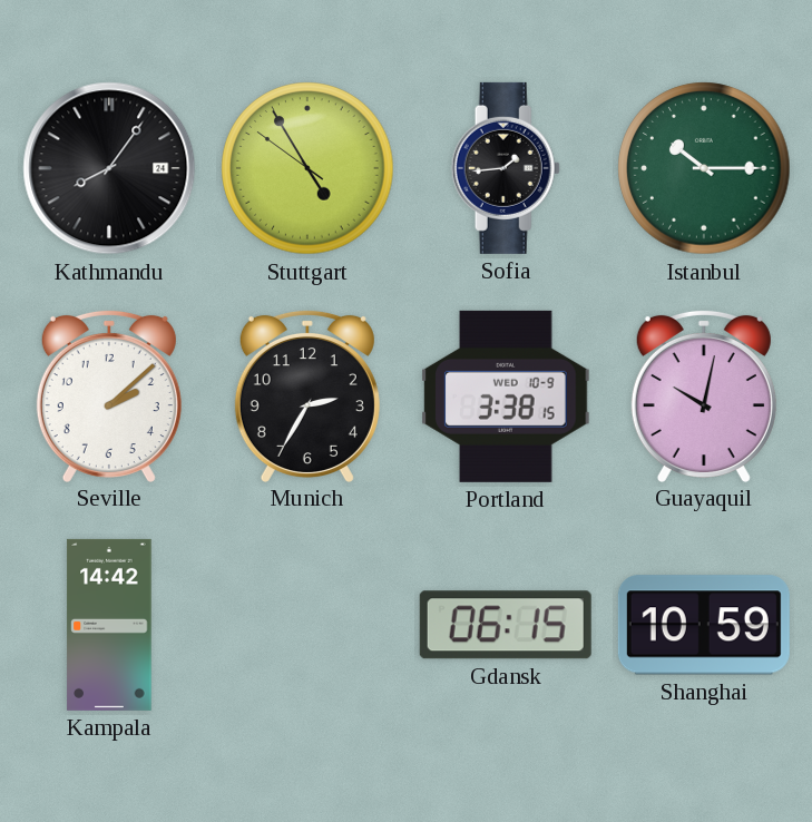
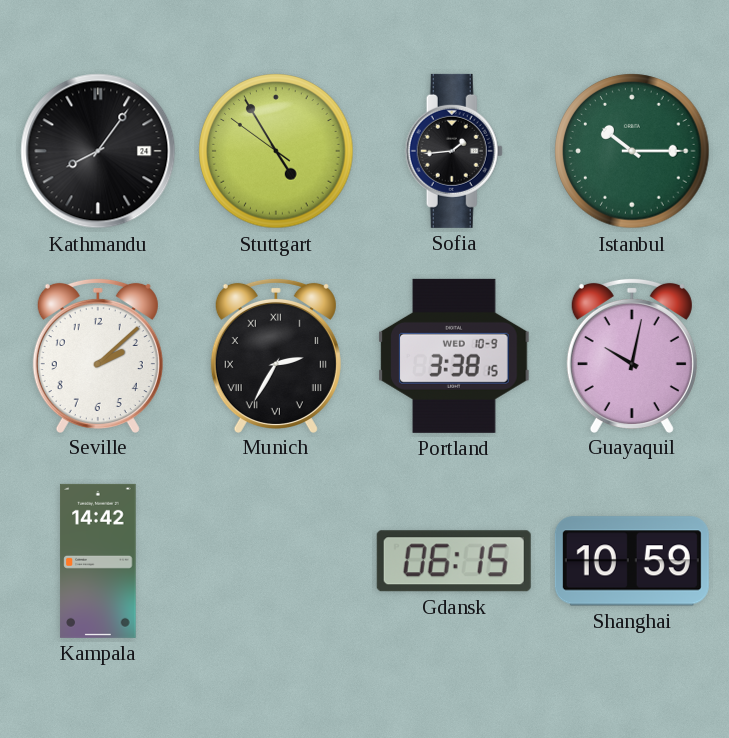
Munich numerals: Arabic -> Roman (276, 355)
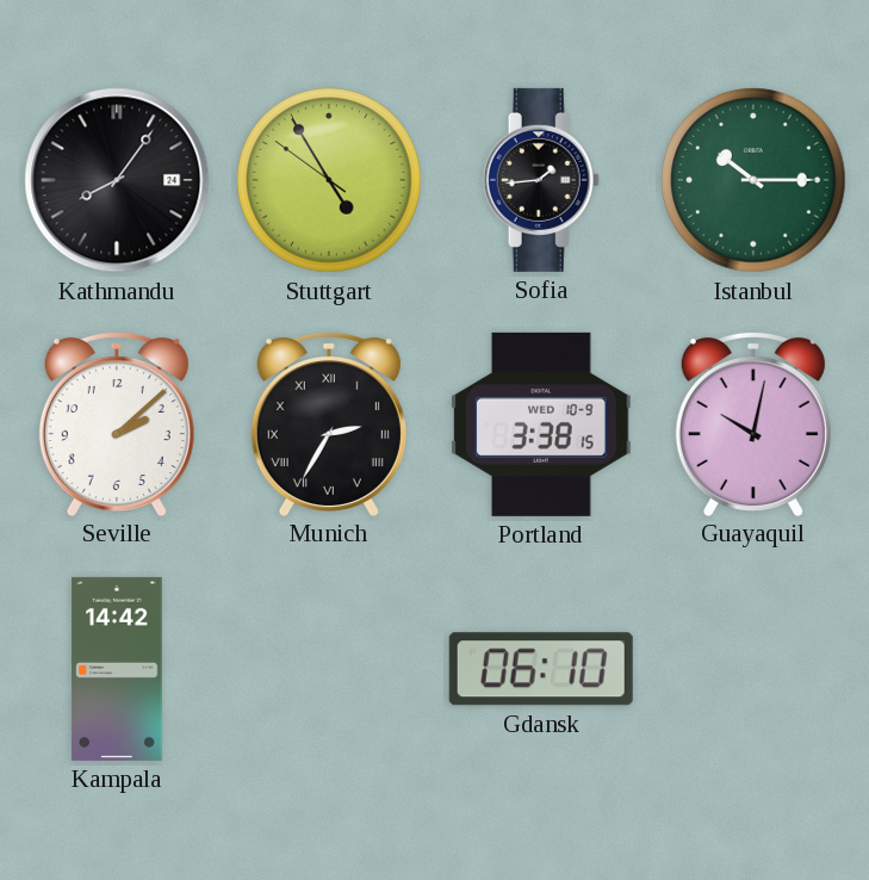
Gdansk: 06:15 -> 06:10 (541, 669)
Shanghai: 10:59 -> none (632, 561)
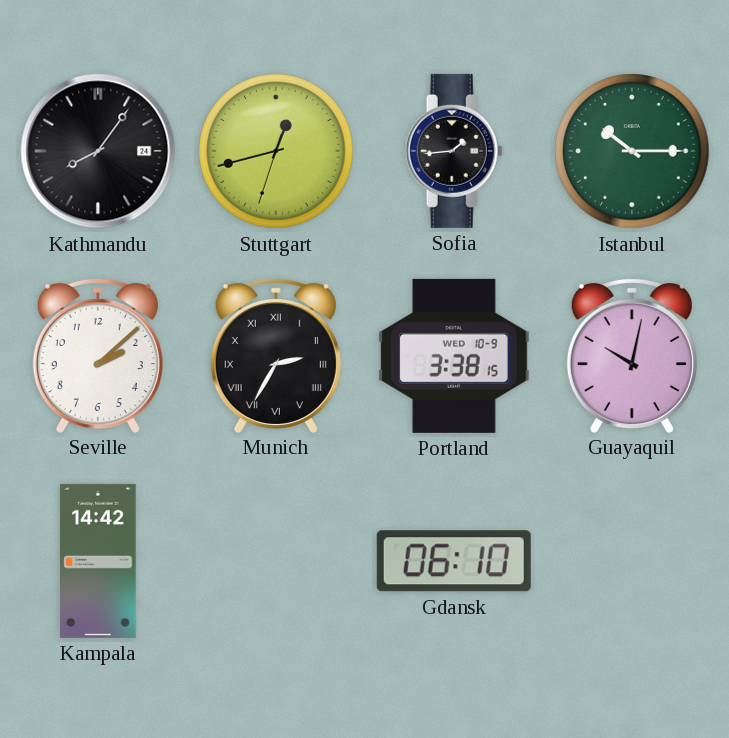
Stuttgart: 4:54 -> 12:42 (276, 151)
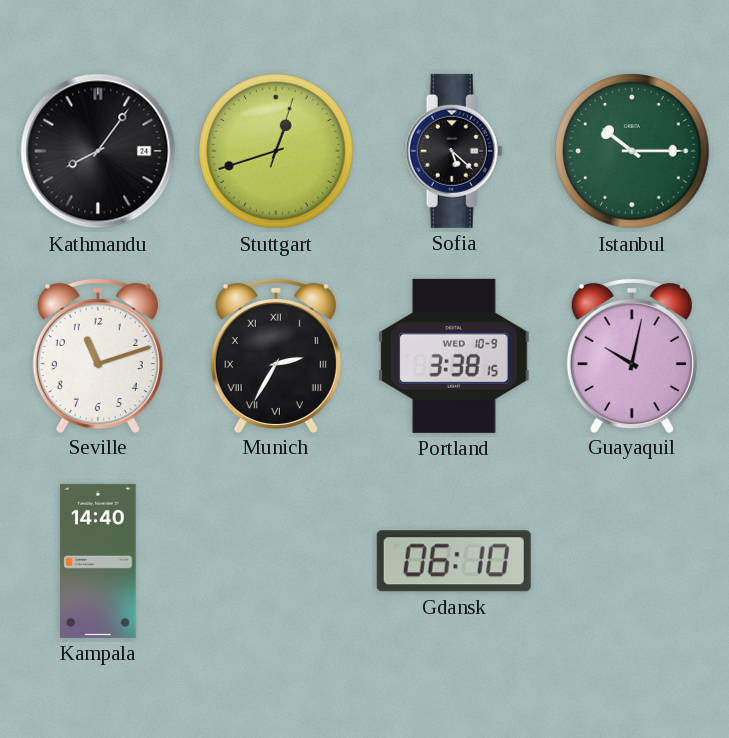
Stuttgart: 12:42:33 -> 12:42:03 (276, 151)
Sofia: 1:44 -> 5:22 (454, 151)
Seville: 2:08 -> 11:12 (98, 355)
Kampala: 14:42 -> 14:40 (98, 561)
